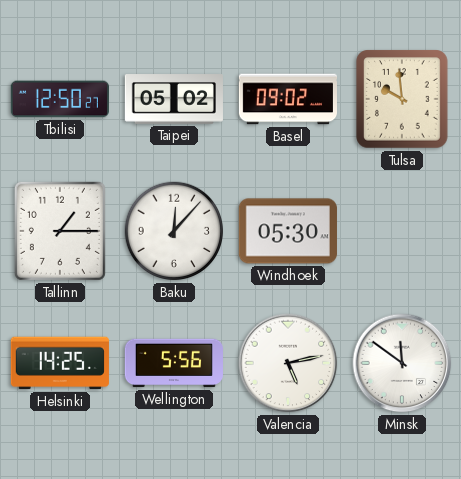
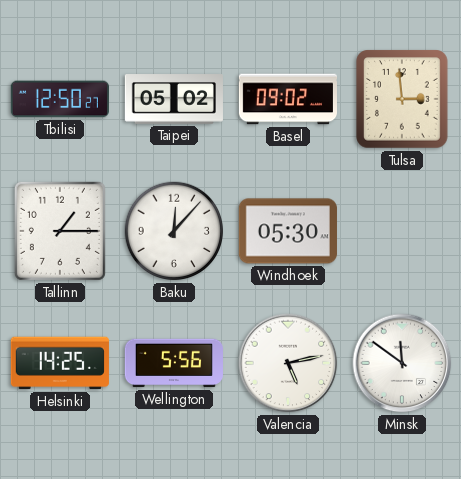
Tulsa: 9:59 -> 2:59 (402, 99)
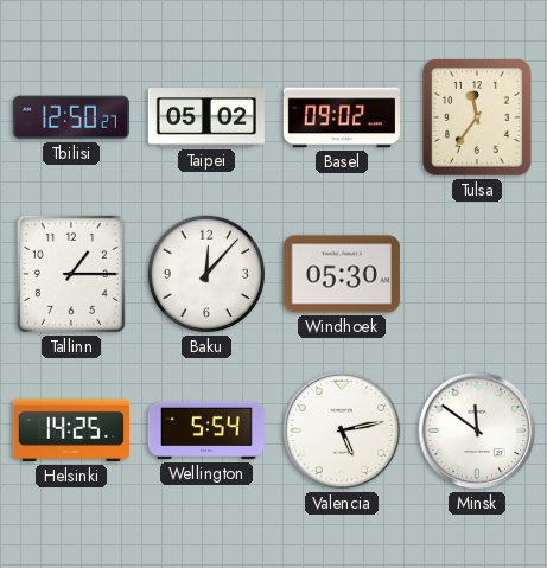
Tulsa: 2:59 -> 11:36 (477, 117)
Wellington: 5:56 -> 5:54 (206, 430)
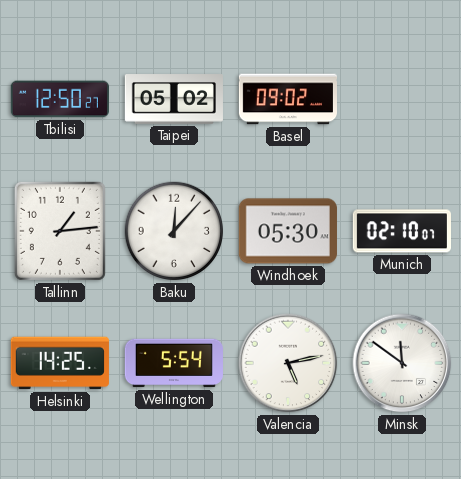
Tulsa: 11:36 -> none (477, 117)
Tallinn: 1:15 -> 1:14 (60, 231)
Munich: none -> 02:10 (402, 231)
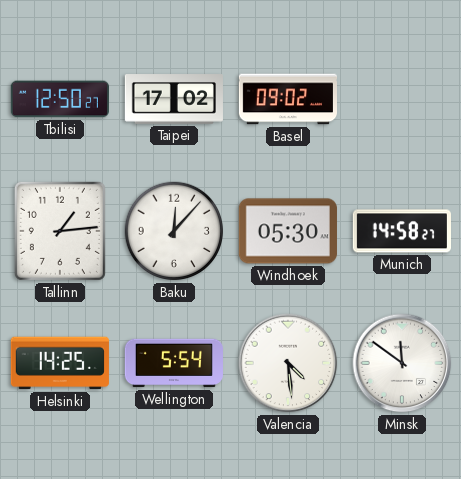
Taipei: 05:02 -> 17:02 (174, 99)
Munich: 02:10 -> 14:58 (402, 231)
Valencia: 5:13 -> 4:29 (288, 363)
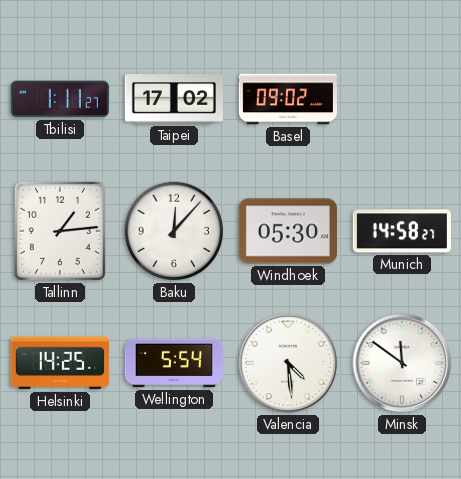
Tbilisi: 12:50 -> 1:11 (60, 99)
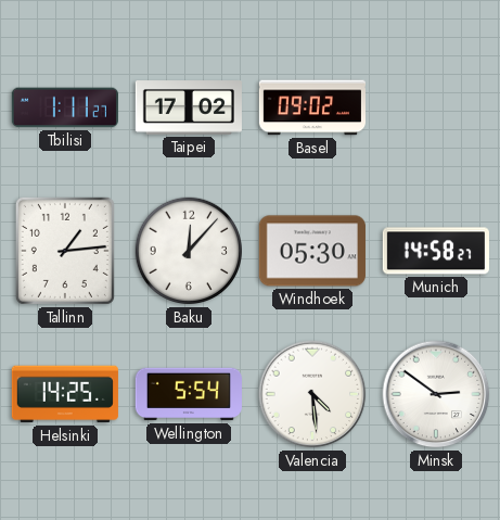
Minsk: 11:51 -> 2:51 (436, 394)
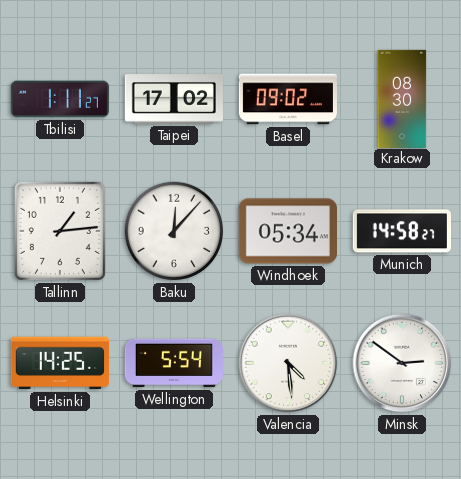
Krakow: none -> 08:30 (402, 98)
Windhoek: 05:30 -> 05:34 (288, 231)
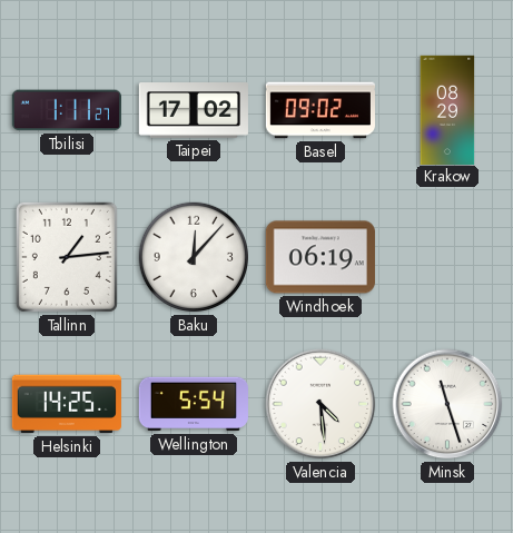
Krakow: 08:30 -> 08:29 (447, 109)
Windhoek: 05:34 -> 06:19 (320, 257)
Munich: 14:58 -> none (402, 231)
Minsk: 2:51 -> 11:27 (447, 404)
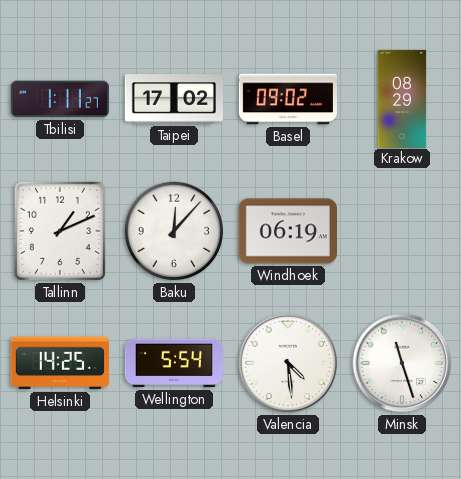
Tallinn: 1:14 -> 1:11 (60, 231)
